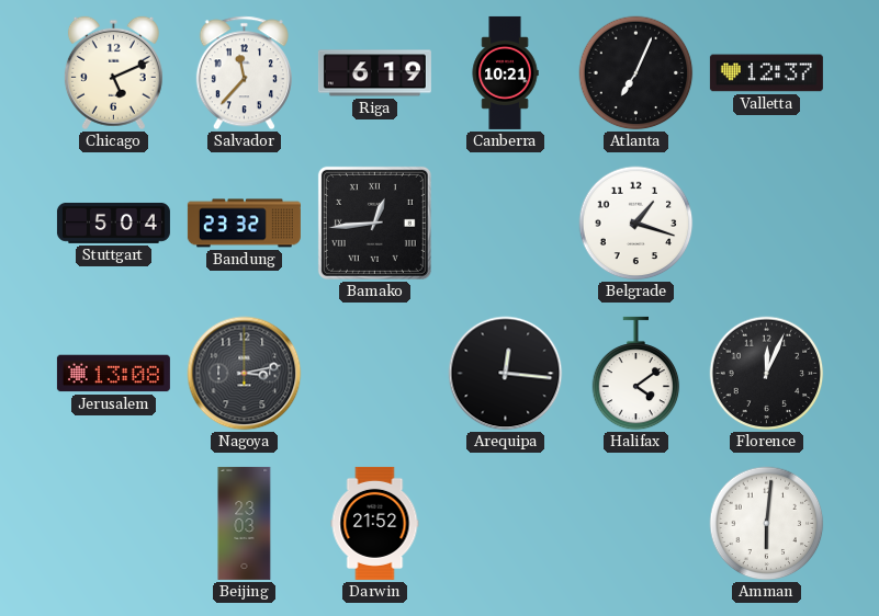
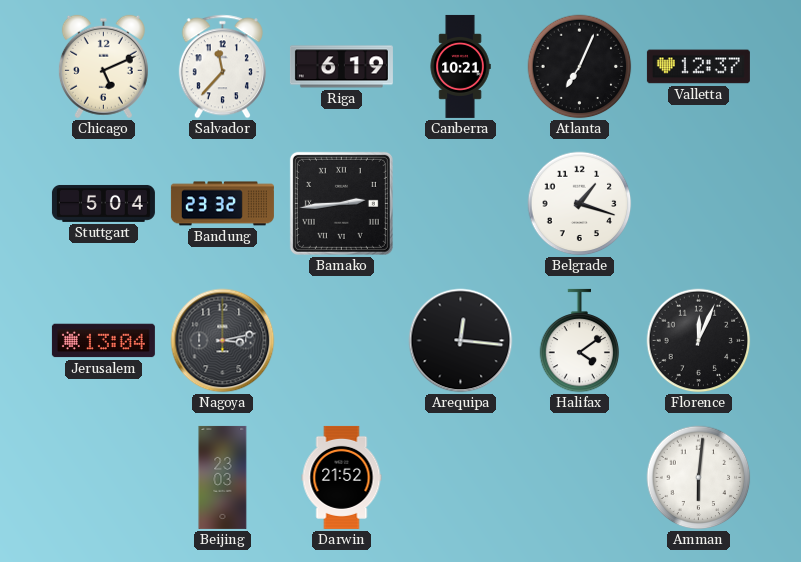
Bamako: 12:44 -> 2:44 (341, 203)
Jerusalem: 13:08 -> 13:04 (103, 341)
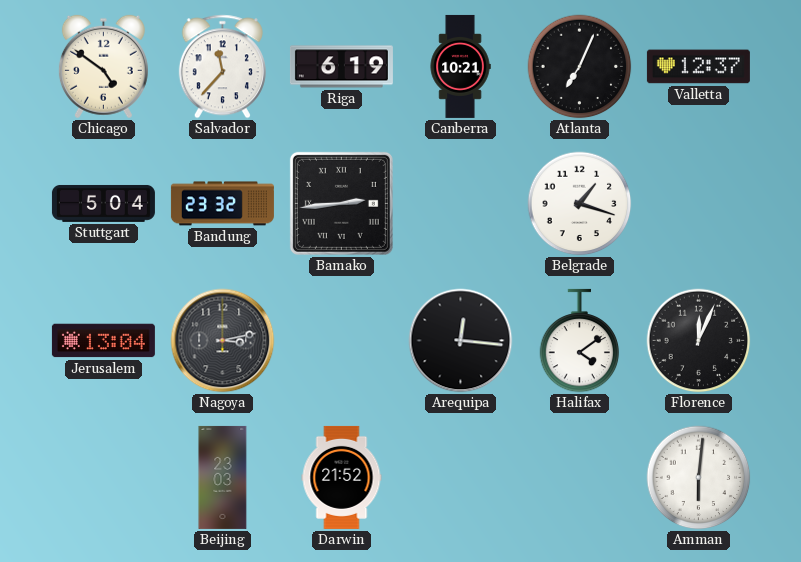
Chicago: 5:11 -> 4:51 (103, 67)
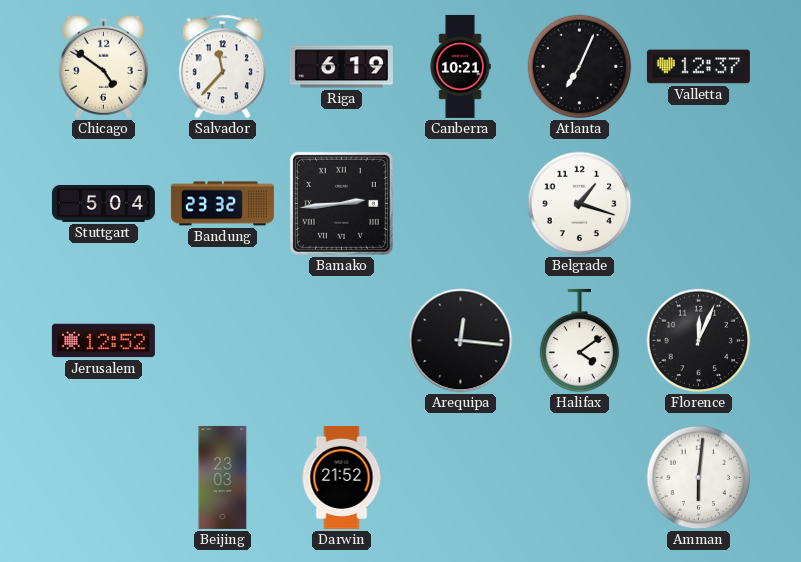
Jerusalem: 13:04 -> 12:52 (103, 341)
Nagoya: 3:13 -> none (223, 341)
